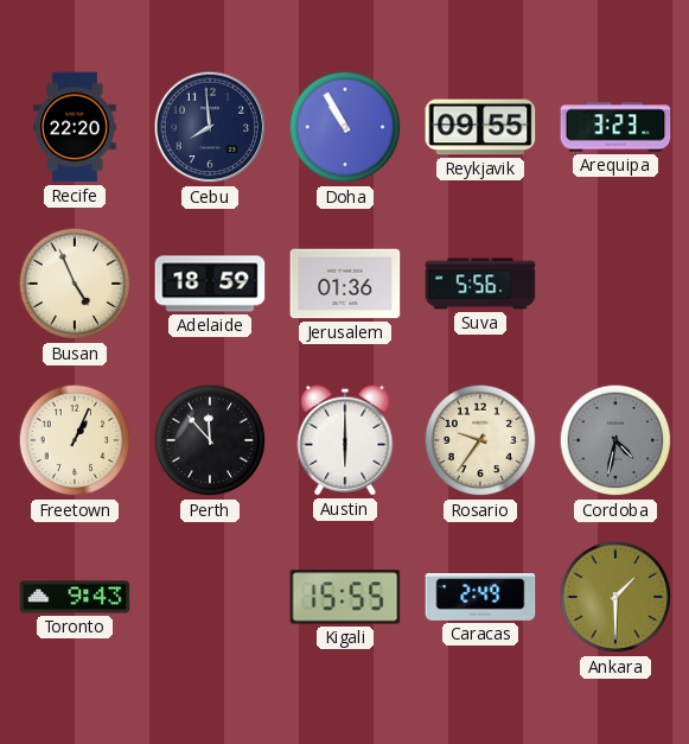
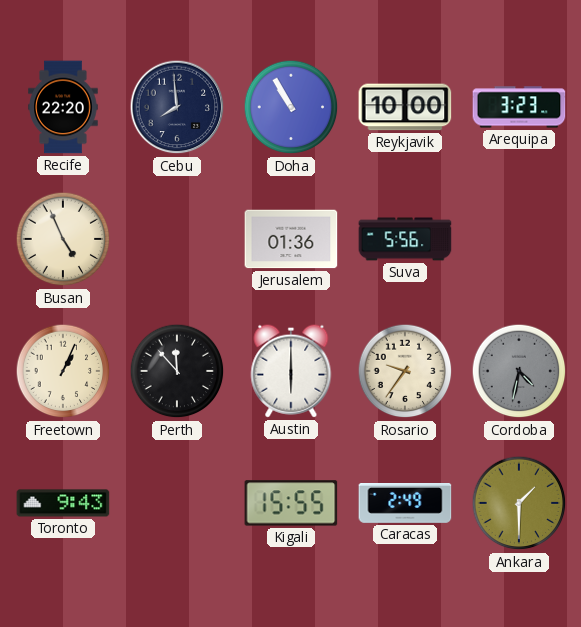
Reykjavik: 09:55 -> 10:00 (405, 107)
Adelaide: 18:59 -> none (210, 284)
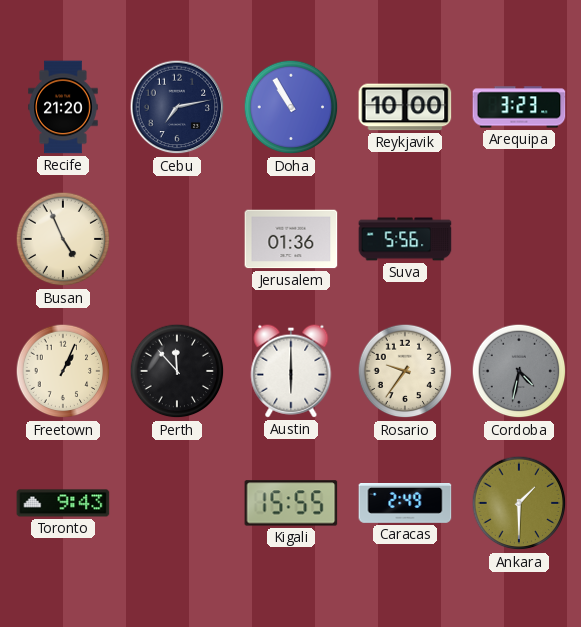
Recife: 22:20 -> 21:20 (63, 107)
Cebu: 7:59 -> 7:13 (177, 107)
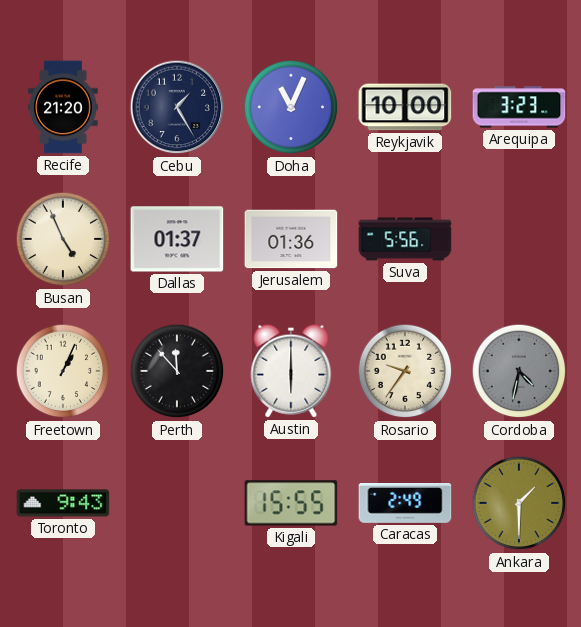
Cebu: 7:13 -> 1:25 (177, 107)
Doha: 10:55 -> 11:04 (291, 107)
Dallas: none -> 01:37 (177, 239)
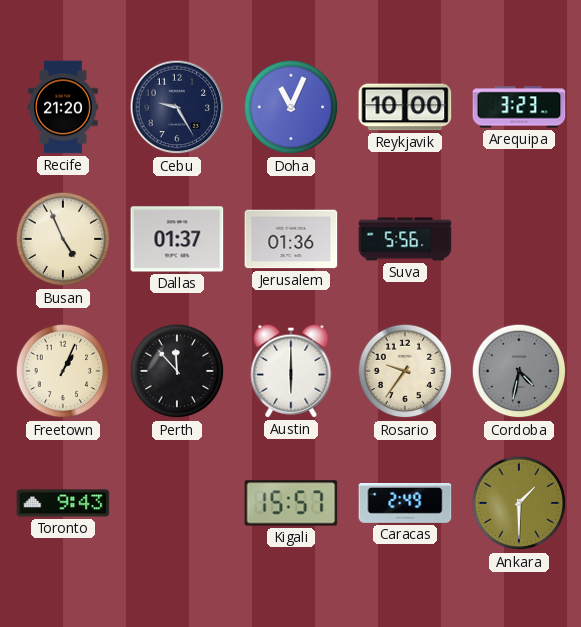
Cebu: 1:25 -> 9:25 (177, 107)
Kigali: 15:55 -> 15:57 (291, 503)
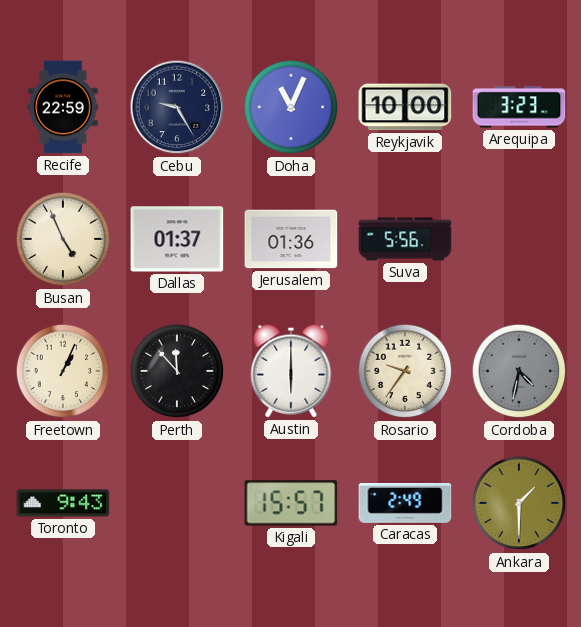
Recife: 21:20 -> 22:59 (63, 107)
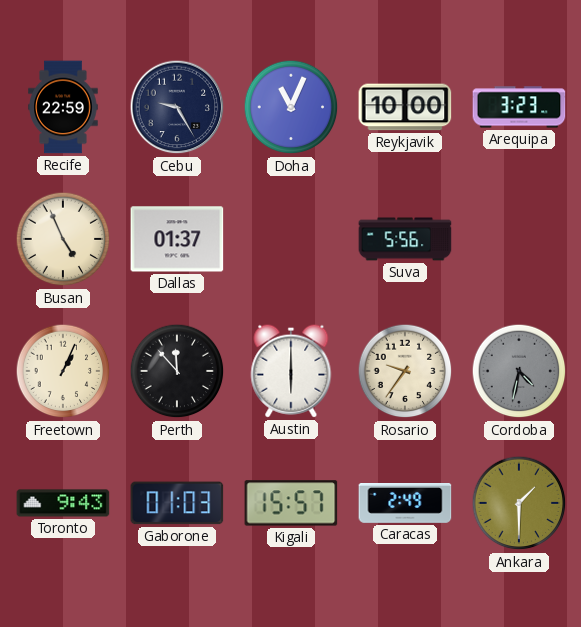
Jerusalem: 01:36 -> none (291, 239)
Gaborone: none -> 01:03 (177, 503)
